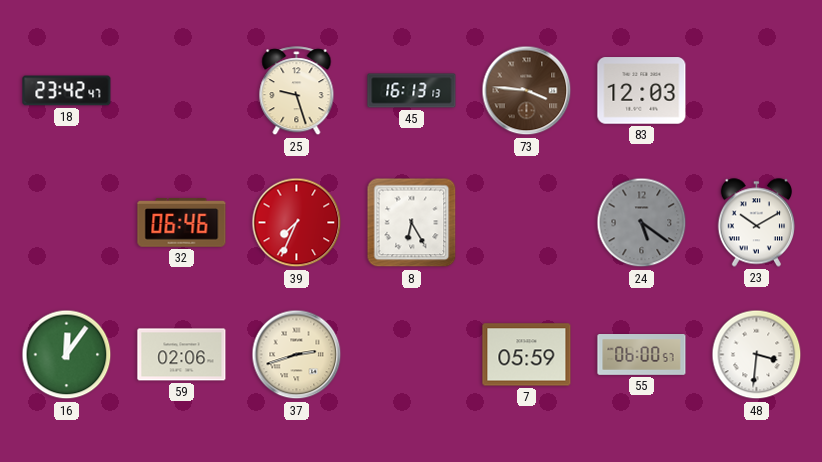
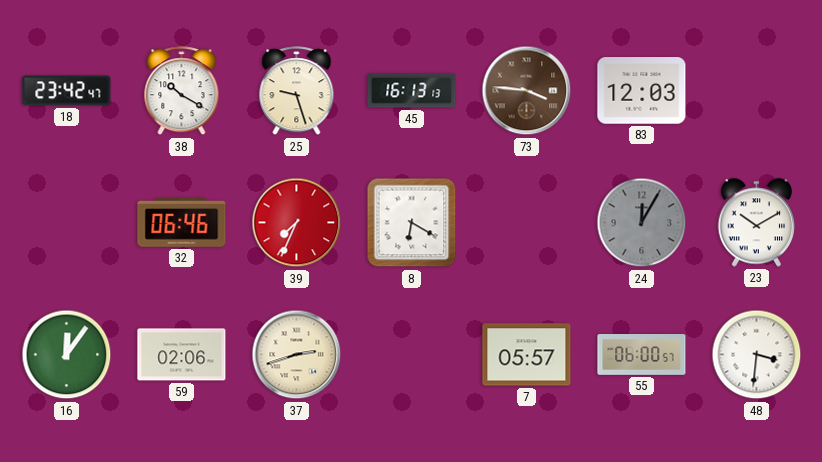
38: none -> 10:20 (182, 91)
8: 6:25 -> 6:20 (412, 223)
24: 5:21 -> 12:05 (642, 223)
7: 05:59 -> 05:57 (527, 355)
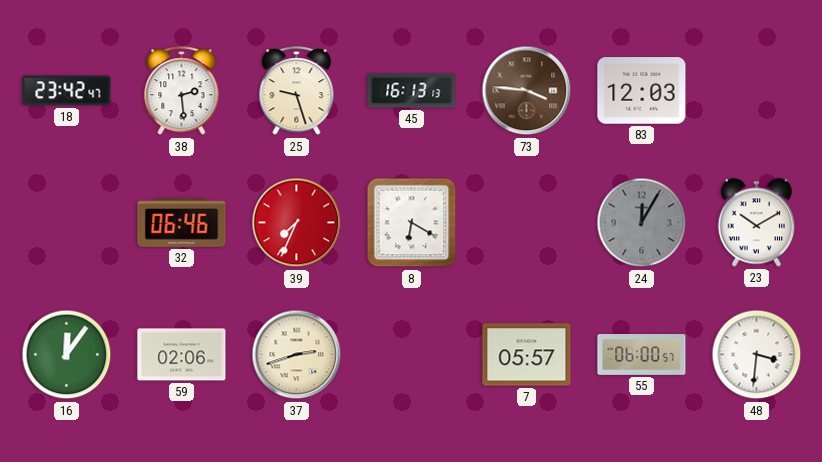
38: 10:20 -> 2:29 (182, 91)
